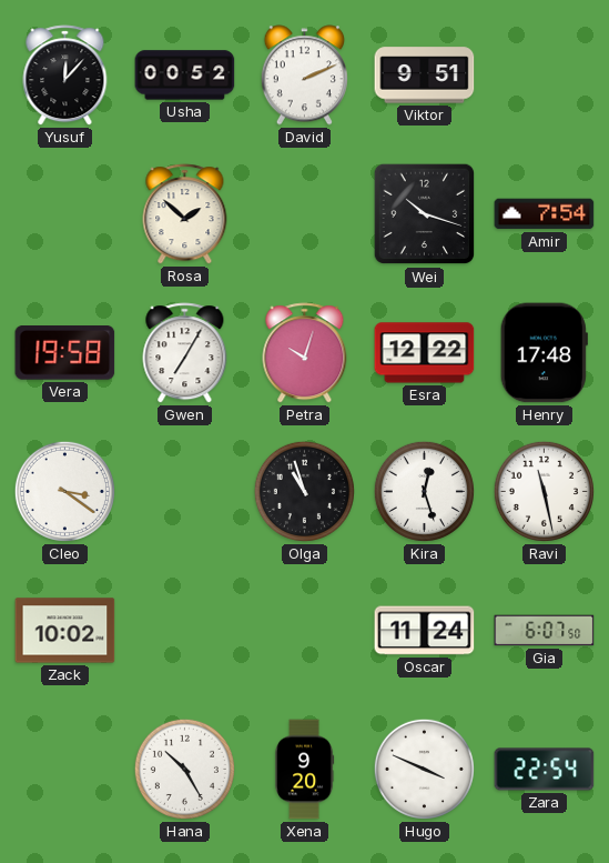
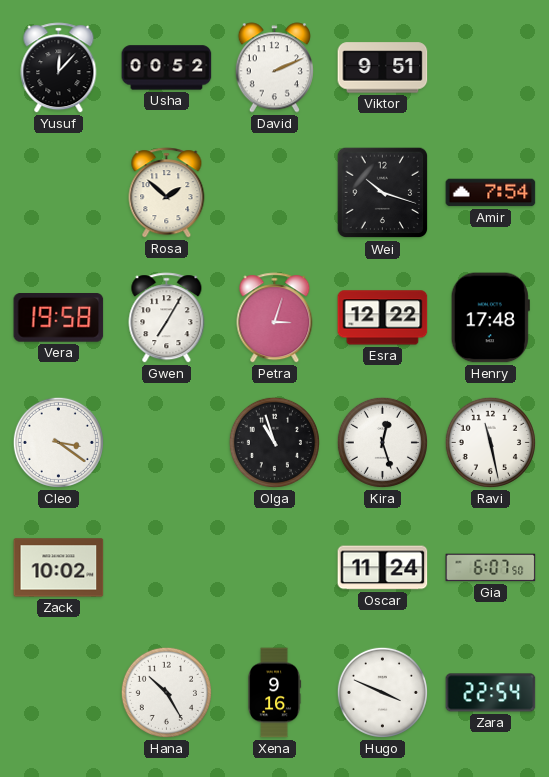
Petra: 10:03 -> 3:03 (275, 318)
Xena: 9:20 -> 9:16 (274, 693)
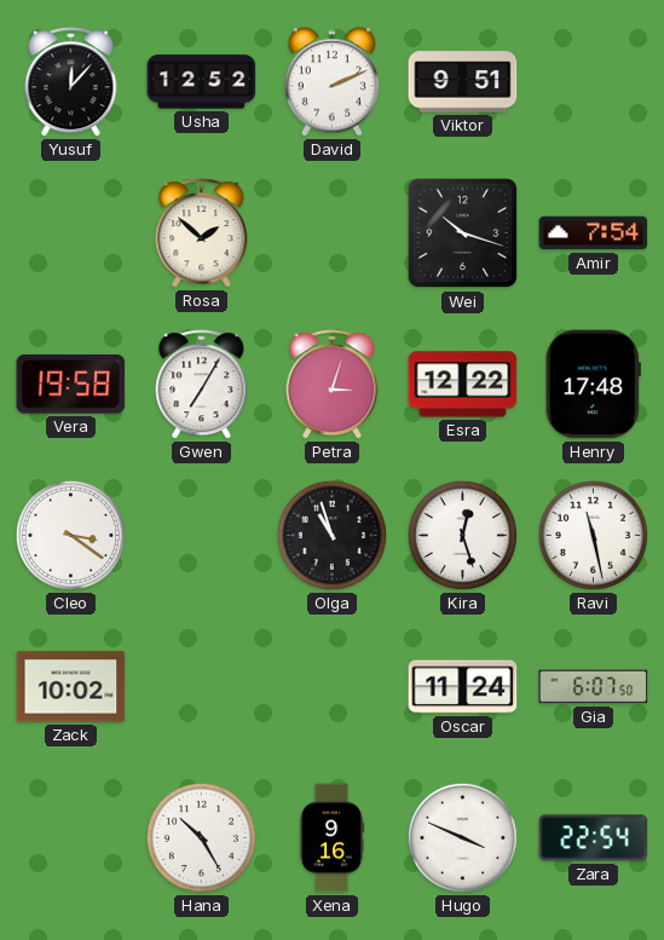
Usha: 00:52 -> 12:52 (202, 82)
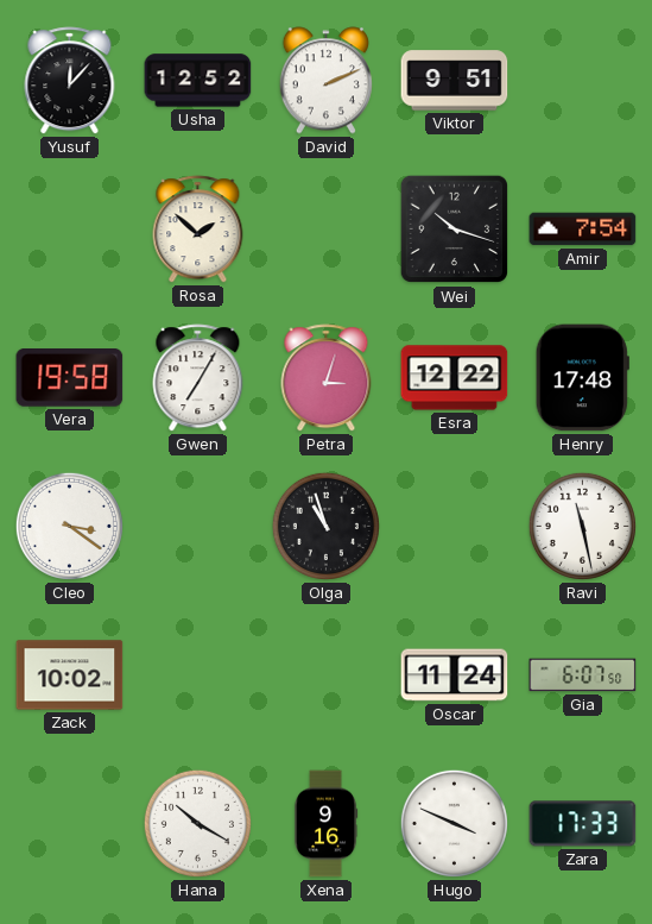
Kira: 12:27 -> none (462, 535)
Hana: 10:25 -> 10:20 (197, 823)
Zara: 22:54 -> 17:33 (583, 824)
